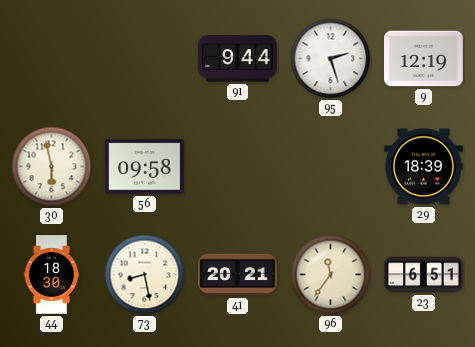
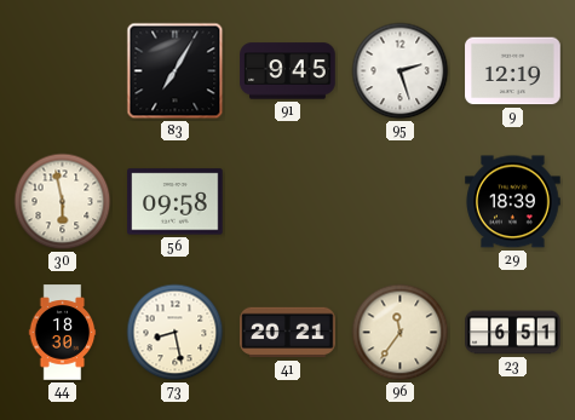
83: none -> 7:05 (176, 71)
91: 9:44 -> 9:45 (288, 71)
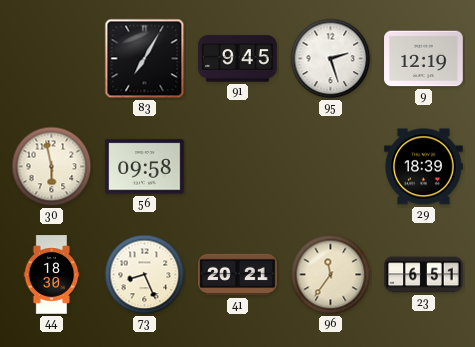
73: 8:28 -> 8:26 (145, 275)
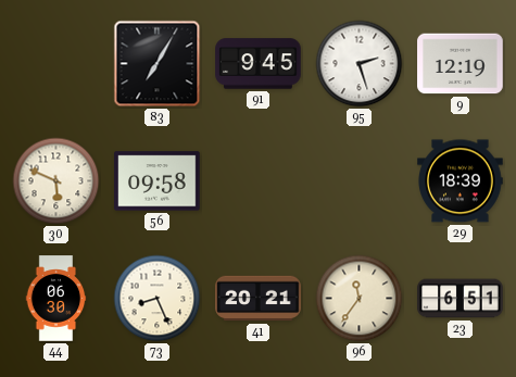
30: 5:58 -> 5:49 (56, 181)
44: 18:30 -> 06:30 (56, 299)
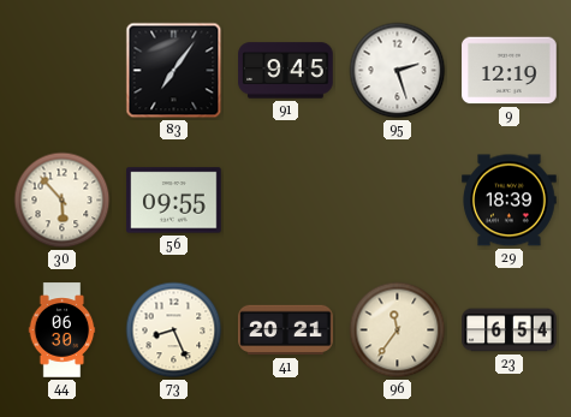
83: 7:05 -> 7:06 (174, 71)
30: 5:49 -> 5:53 (63, 201)
56: 09:58 -> 09:55 (174, 201)
23: 6:51 -> 6:54 (510, 330)
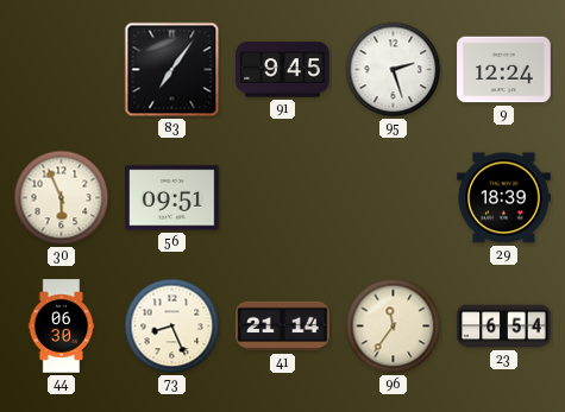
9: 12:19 -> 12:24 (504, 70)
30: 5:53 -> 5:56 (62, 198)
56: 09:55 -> 09:51 (172, 198)
41: 20:21 -> 21:14 (283, 327)
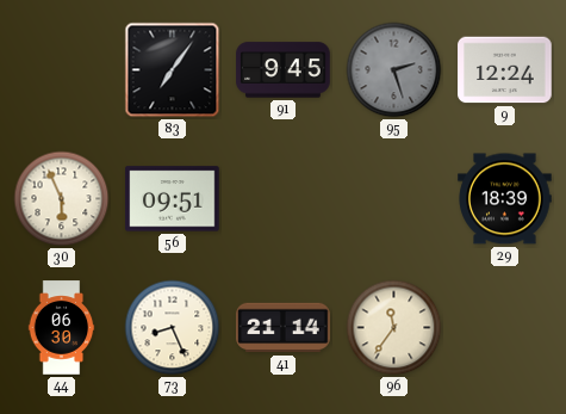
95 dial: white -> grey (394, 70)
23: 6:54 -> none (504, 327)
